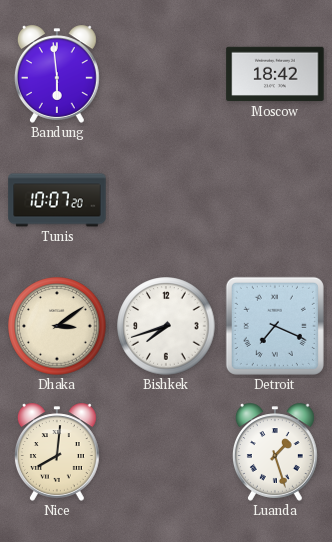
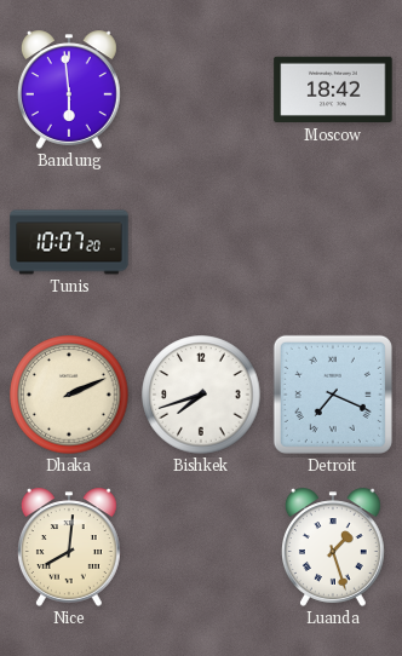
Dhaka: 3:09 -> 2:11 (69, 395)
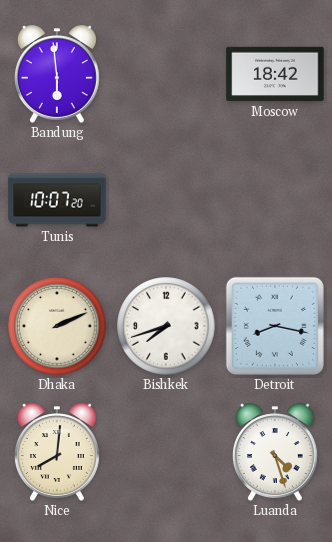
Detroit: 7:19 -> 8:17 (275, 326)
Luanda: 1:27 -> 4:27 (275, 452)
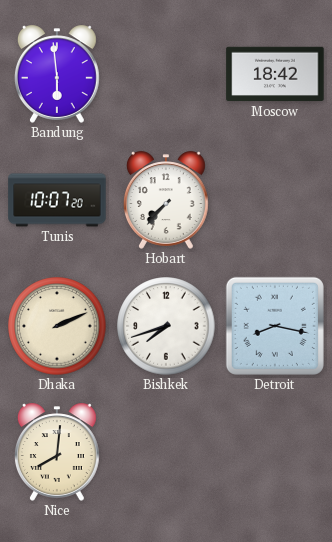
Hobart: none -> 7:37 (166, 200)
Luanda: 4:27 -> none (275, 452)
